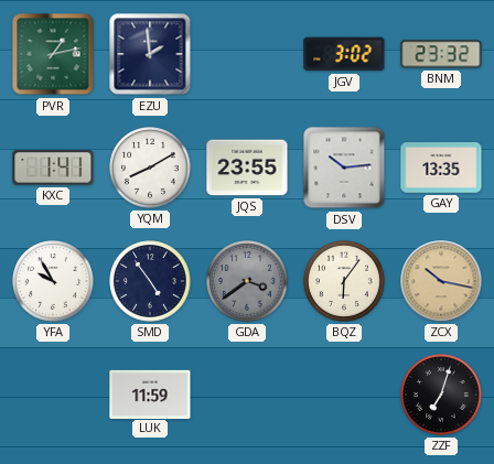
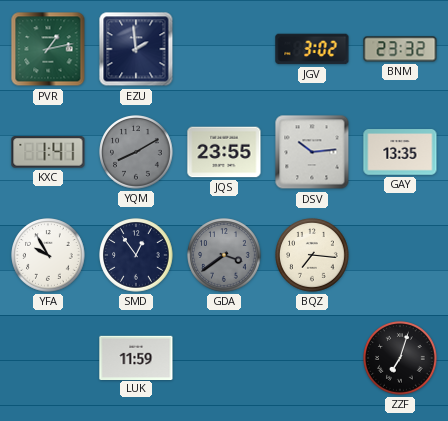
YQM dial: white -> grey (136, 152)
SMD: 4:54 -> 12:54 (136, 255)
BQZ: 6:06 -> 7:16 (312, 255)
ZCX: 10:17 -> none (441, 281)
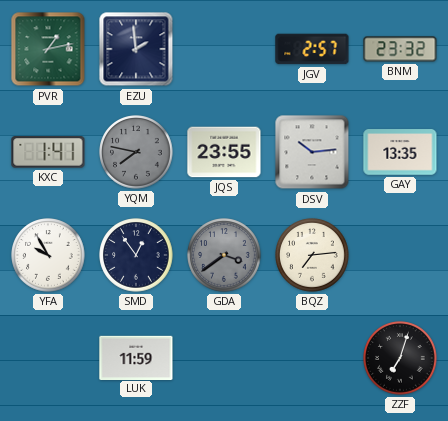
JGV: 3:02 -> 2:57 (312, 49)
YQM: 8:10 -> 7:47 (136, 152)
BQZ: 7:16 -> 7:14 (312, 255)
